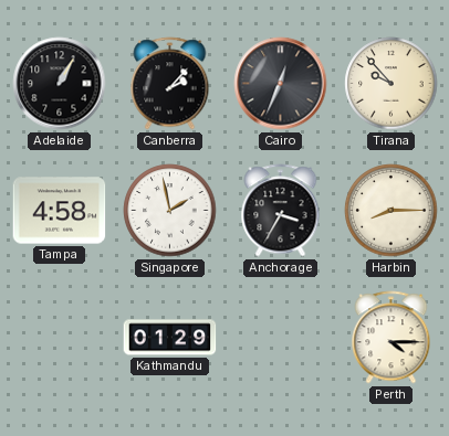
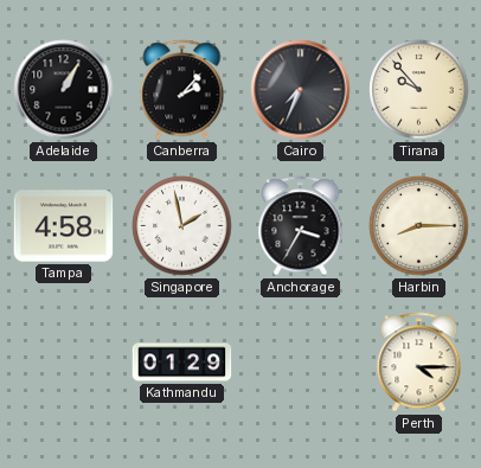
Cairo: 12:34 -> 7:34 (301, 90)
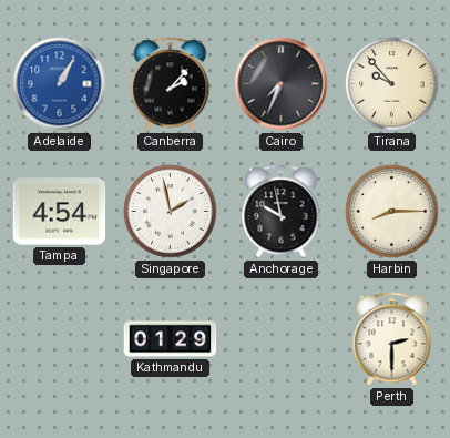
Adelaide dial: black -> blue (60, 84)
Tampa: 4:58 -> 4:54 (60, 212)
Anchorage: 3:35 -> 9:58 (282, 212)
Perth: 4:15 -> 2:30 (392, 339)
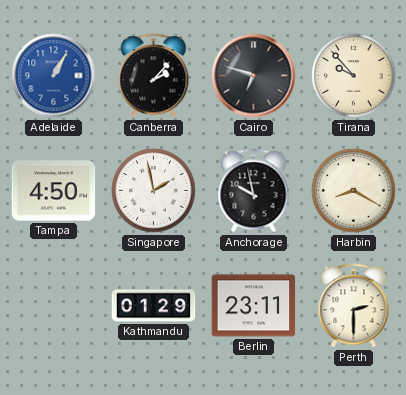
Cairo: 7:34 -> 6:48 (254, 76)
Tampa: 4:54 -> 4:50 (54, 191)
Harbin: 8:15 -> 8:20 (354, 191)
Berlin: none -> 23:11 (254, 306)
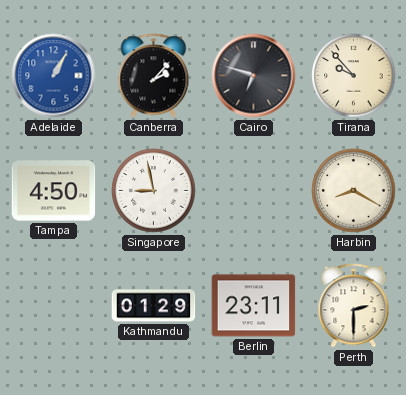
Singapore: 1:58 -> 8:58 (154, 191)
Anchorage: 9:58 -> none (254, 191)
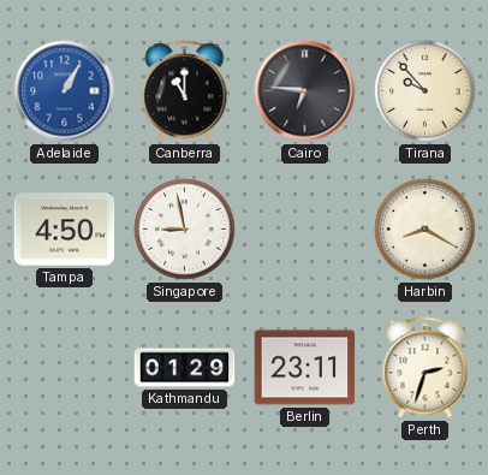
Canberra: 2:07 -> 11:00 (185, 91)
Cairo: 6:48 -> 6:46 (305, 91)
Perth: 2:30 -> 2:33 (425, 368)
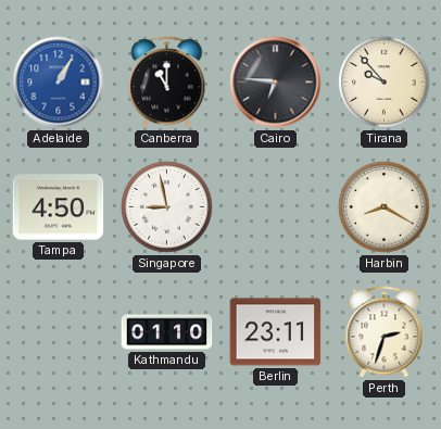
Kathmandu: 01:29 -> 01:10 (167, 332)
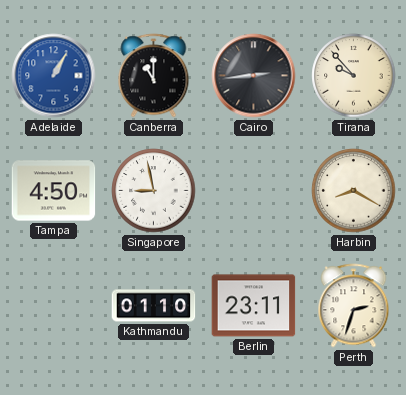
Cairo: 6:46 -> 2:44 (254, 76)
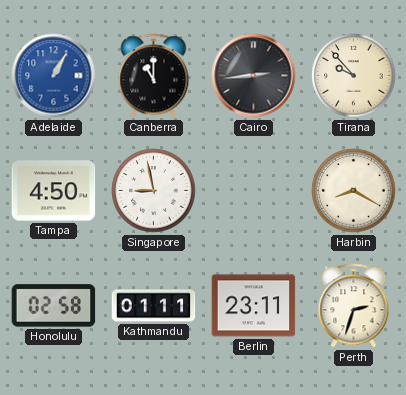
Honolulu: none -> 02:58 (54, 306)
Kathmandu: 01:10 -> 01:11 (154, 306)
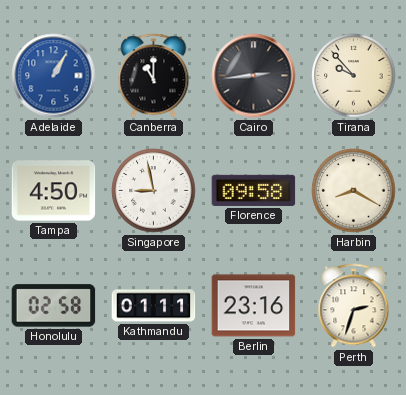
Florence: none -> 09:58 (254, 190)
Berlin: 23:11 -> 23:16 (254, 306)
